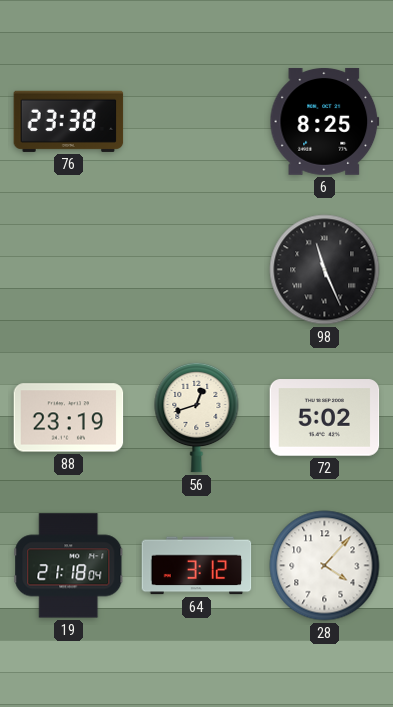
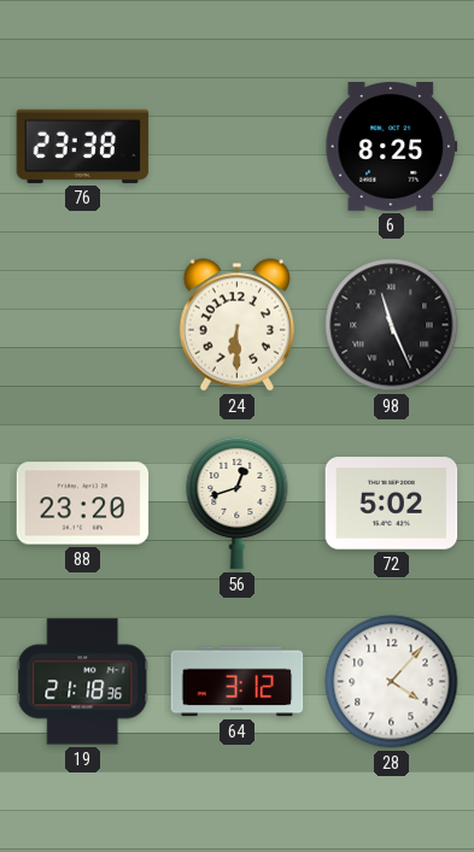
24: none -> 6:30 (236, 325)
88: 23:19 -> 23:20 (83, 504)
19: 21:18:04 -> 21:18:36 (83, 682)
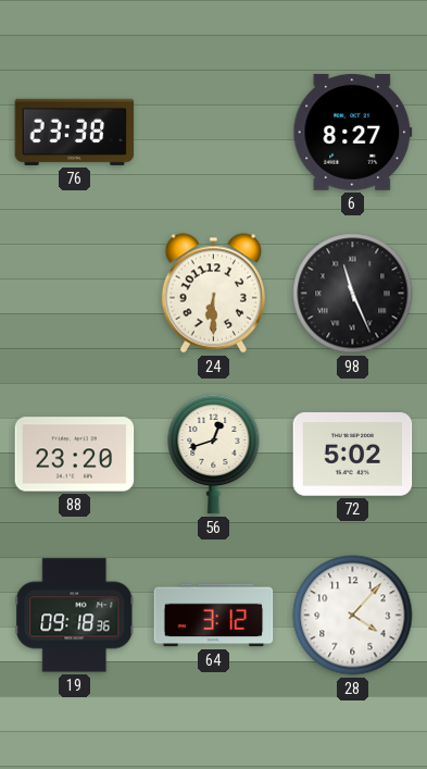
6: 8:25 -> 8:27 (353, 133)
19: 21:18 -> 09:18 (75, 616)
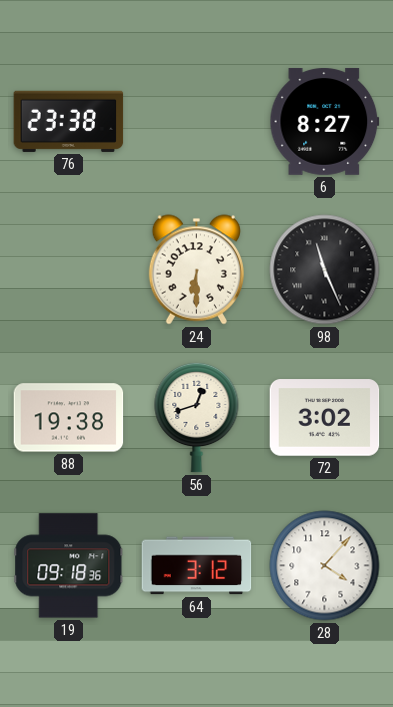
88: 23:20 -> 19:38 (69, 418)
72: 5:02 -> 3:02 (325, 418)
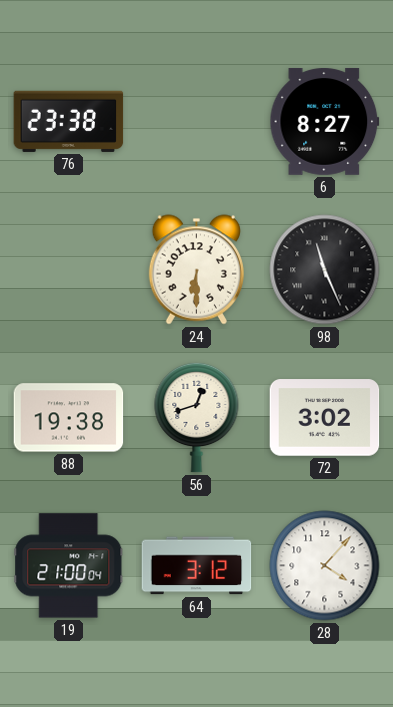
19: 09:18 -> 21:00 (69, 566)
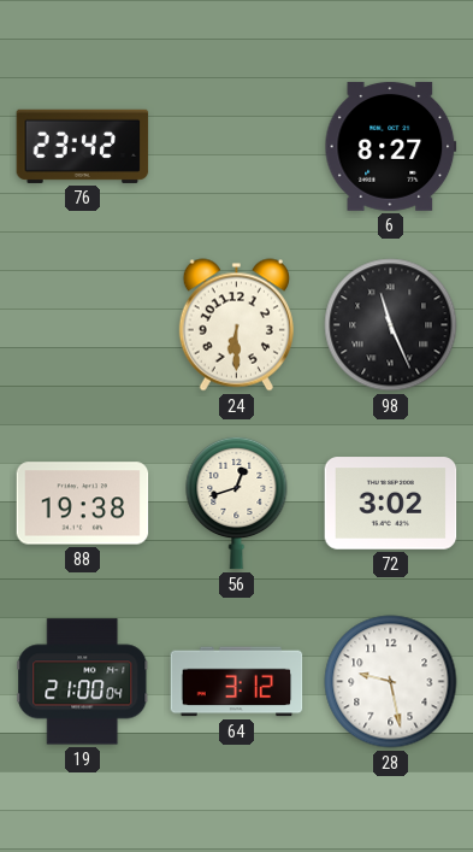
76: 23:38 -> 23:42 (83, 146)
28: 4:07 -> 9:28 (391, 682)
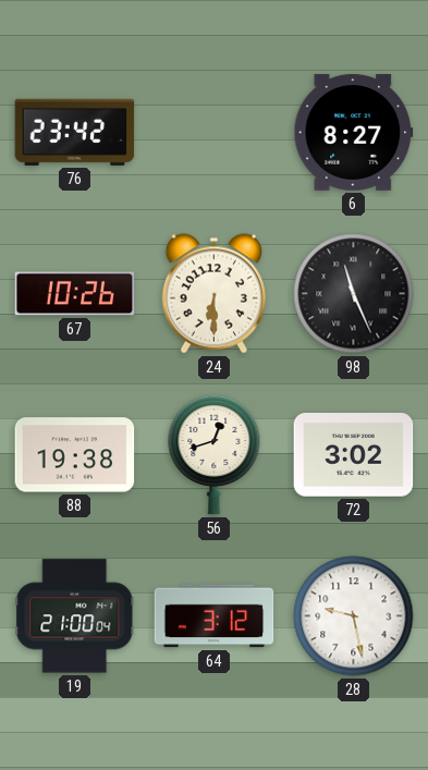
67: none -> 10:26 (75, 294)
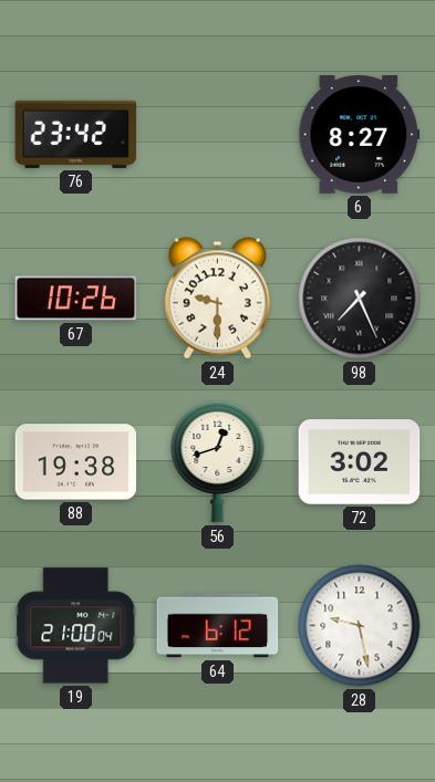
24: 6:30 -> 9:30 (217, 299)
98: 11:26 -> 7:26 (360, 299)
64: 3:12 -> 6:12 (218, 626)
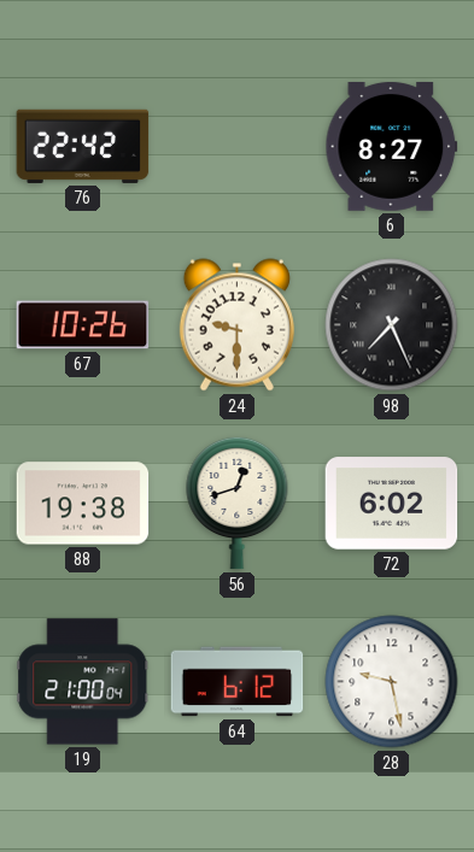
76: 23:42 -> 22:42 (83, 146)
72: 3:02 -> 6:02 (392, 504)
